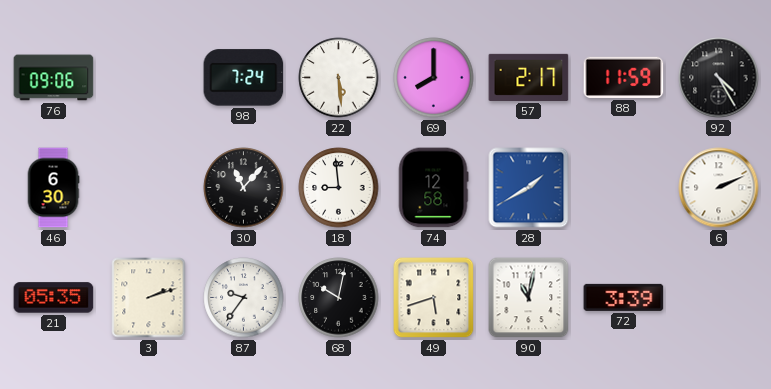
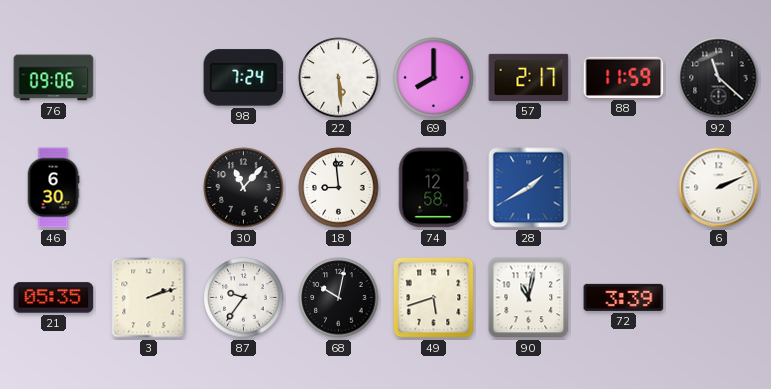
92: 4:25 -> 11:22 (719, 78)
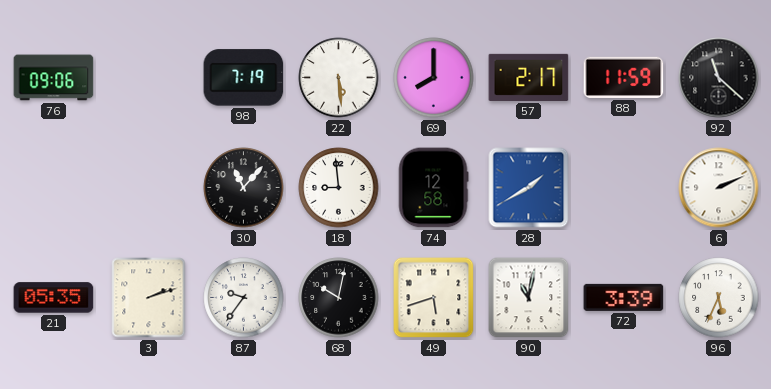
98: 7:24 -> 7:19 (244, 78)
46: 6:30 -> none (53, 188)
96: none -> 5:34 (719, 298)
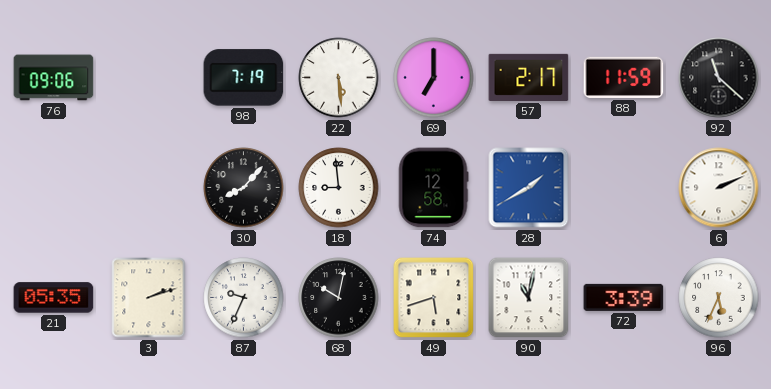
69: 8:00 -> 7:00 (434, 78)
30: 11:07 -> 8:07 (244, 188)
87: 9:36 -> 9:34 (244, 298)
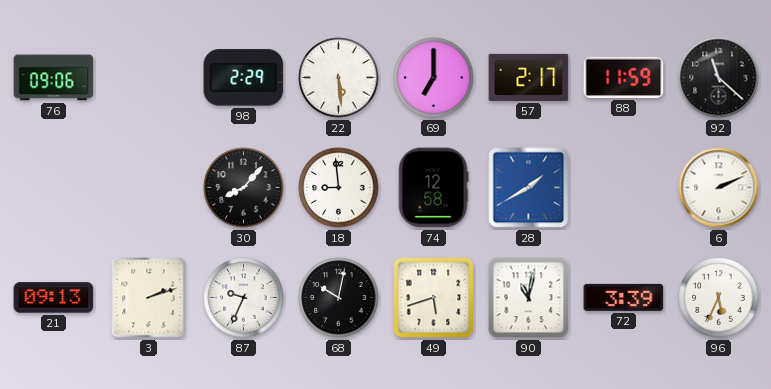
98: 7:19 -> 2:29 (244, 78)
21: 05:35 -> 09:13 (54, 298)
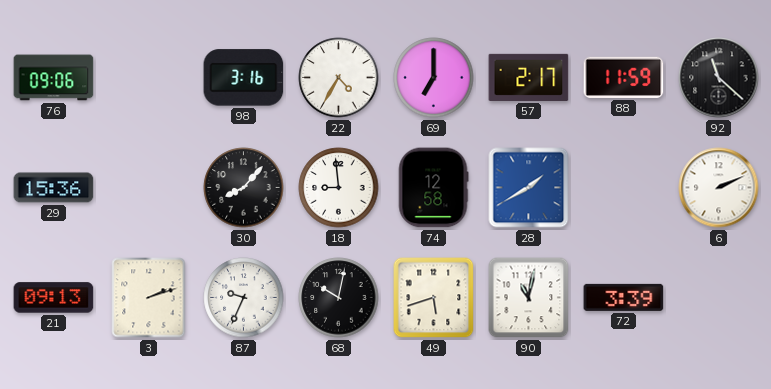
98: 2:29 -> 3:16 (244, 78)
22: 5:29 -> 4:35 (339, 78)
29: none -> 15:36 (54, 188)
96: 5:34 -> none (719, 298)
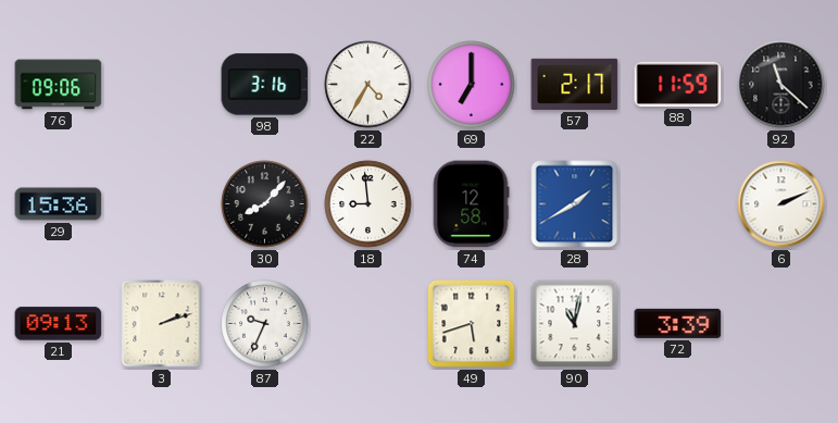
68: 10:02 -> none (339, 298)
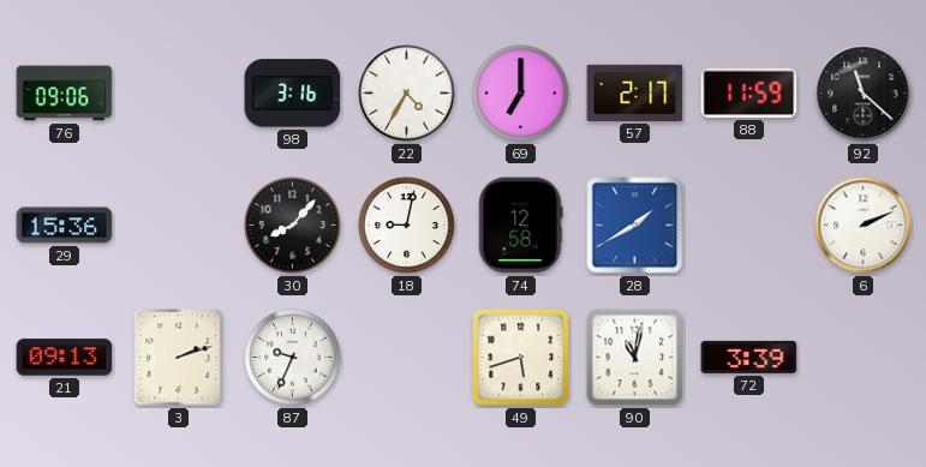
18: 8:59 -> 9:02 (407, 226)
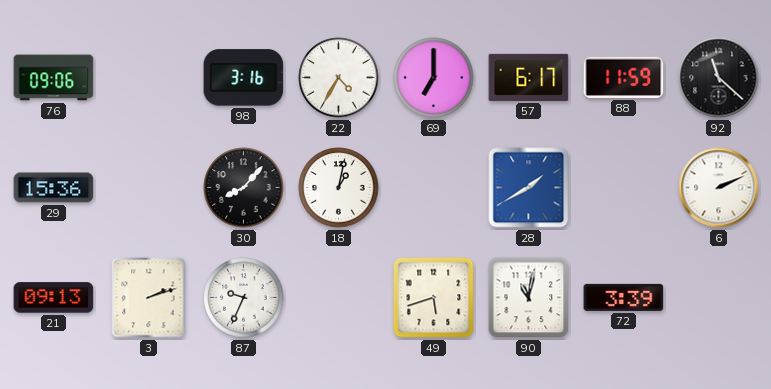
57: 2:17 -> 6:17 (529, 77)
18: 9:02 -> 1:02 (339, 188)
74: 12:58 -> none (520, 226)
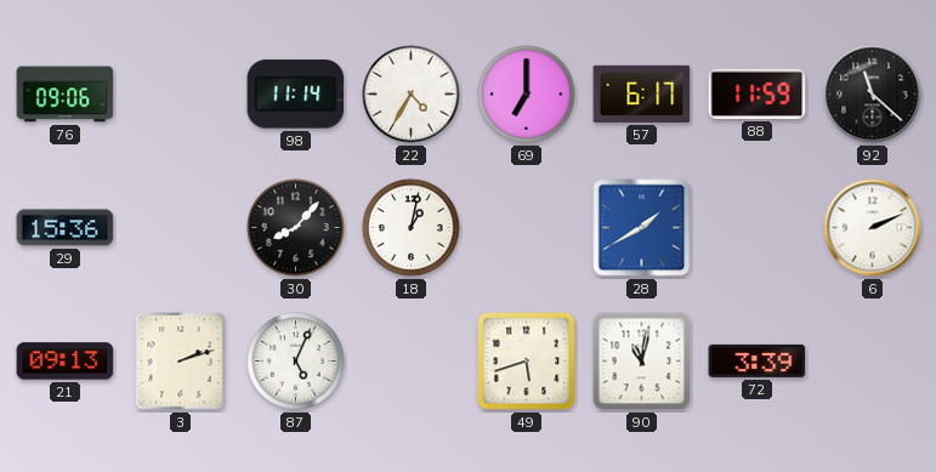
98: 3:16 -> 11:14 (296, 95)
87: 9:34 -> 5:04 (296, 362)
